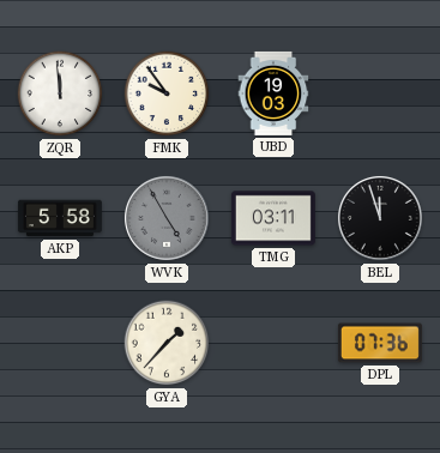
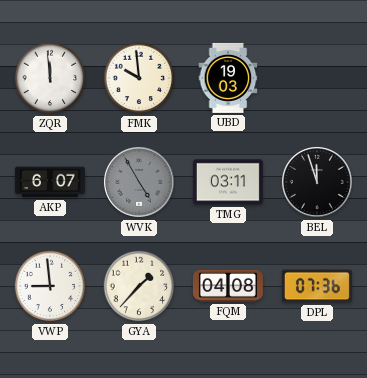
FMK: 9:54 -> 9:59 (139, 78)
AKP: 5:58 -> 6:07 (50, 182)
VWP: none -> 8:59 (50, 286)
FQM: none -> 04:08 (228, 286)
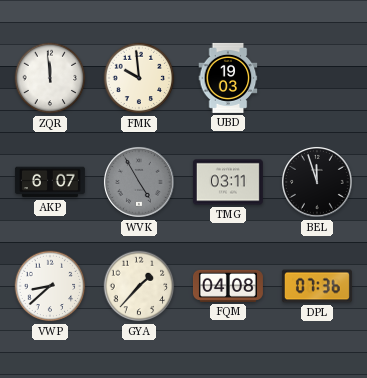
VWP: 8:59 -> 8:38 (50, 286)
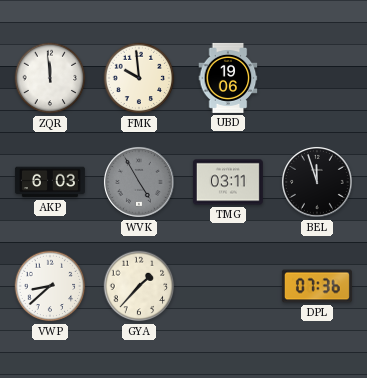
UBD: 19:03 -> 19:06 (228, 78)
AKP: 6:07 -> 6:03 (50, 182)
FQM: 04:08 -> none (228, 286)
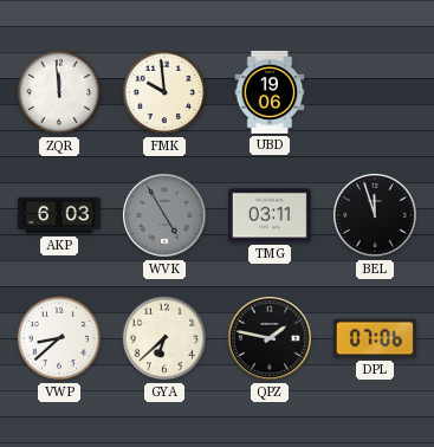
GYA: 1:37 -> 6:38 (164, 338)
QPZ: none -> 1:47 (270, 338)
DPL: 07:36 -> 07:06 (375, 338)
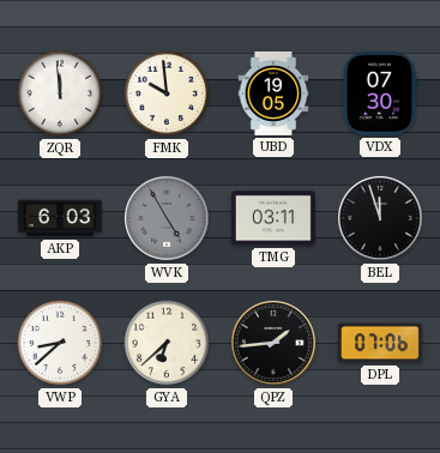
UBD: 19:06 -> 19:05 (273, 93)
VDX: none -> 07:30 (379, 93)
QPZ: 1:47 -> 1:44 (273, 343)
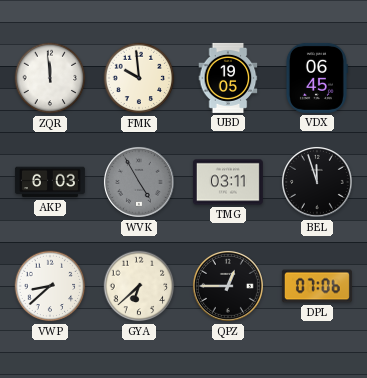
VDX: 07:30 -> 06:45 (316, 78)
QPZ: 1:44 -> 12:45 (228, 286)
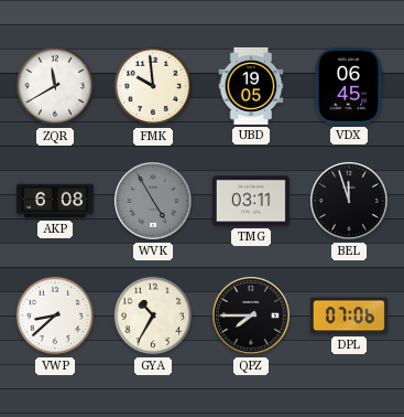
ZQR: 11:59 -> 11:40 (55, 86)
AKP: 6:03 -> 6:08 (55, 201)
GYA: 6:38 -> 10:35 (153, 316)
QPZ: 12:45 -> 7:45 (251, 316)
